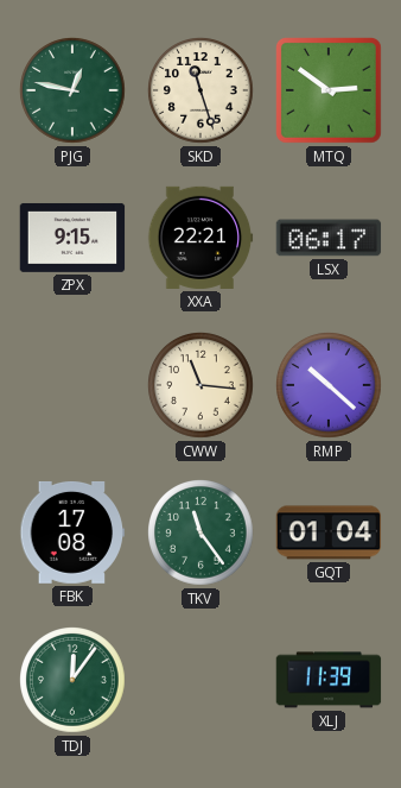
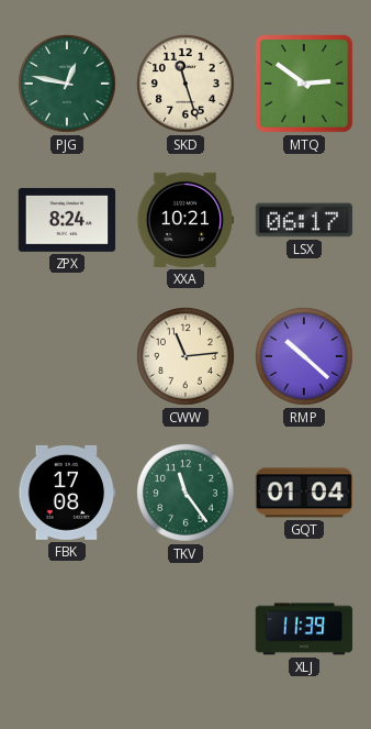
ZPX: 9:15 -> 8:24 (67, 220)
XXA: 22:21 -> 10:21 (185, 220)
CWW: 11:16 -> 11:14 (187, 357)
TDJ: 12:06 -> none (74, 681)
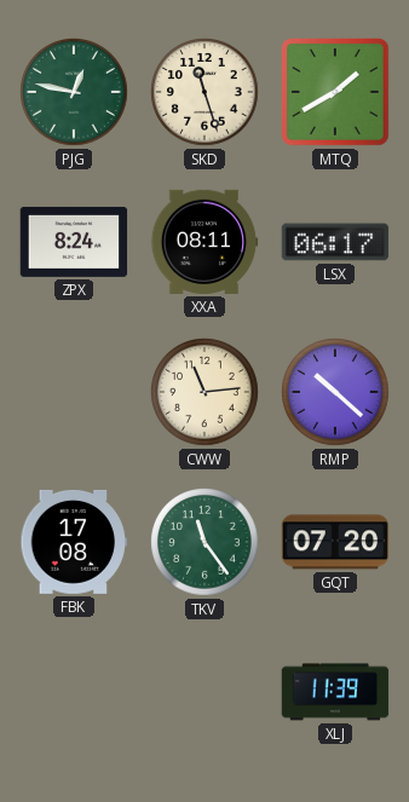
MTQ: 2:51 -> 1:40 (336, 93)
XXA: 10:21 -> 08:11 (204, 242)
GQT: 01:04 -> 07:20 (335, 542)
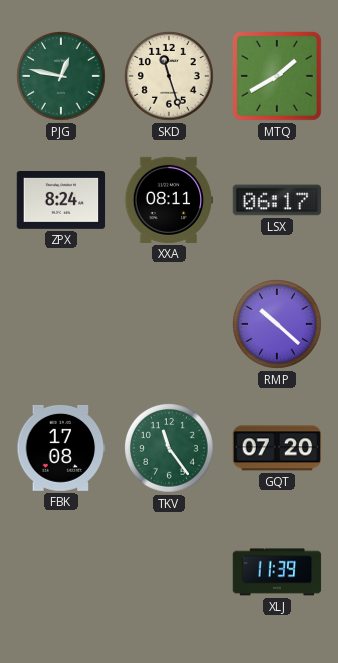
CWW: 11:14 -> none (206, 393)
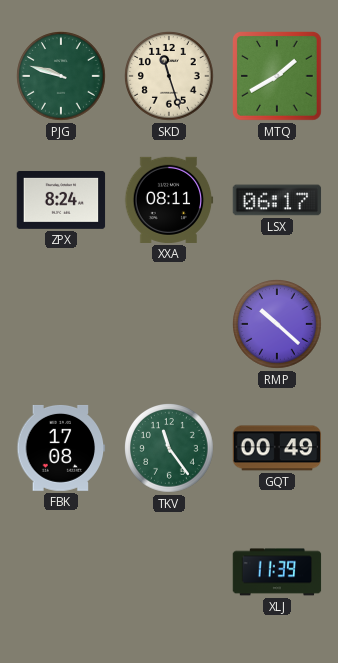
PJG: 12:47 -> 9:48 (62, 77)
GQT: 07:20 -> 00:49 (277, 448)
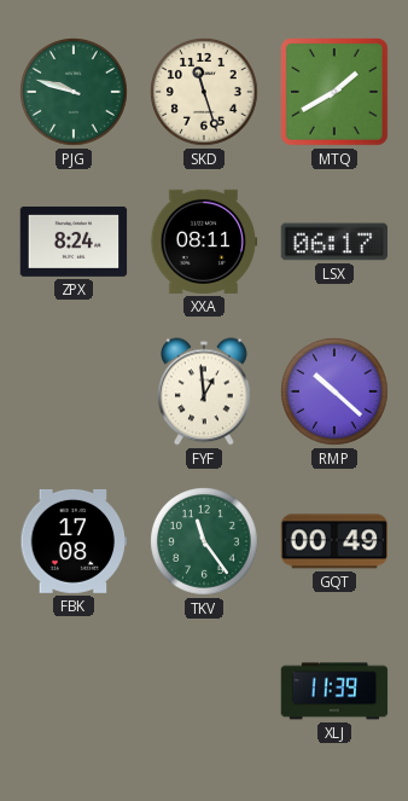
FYF: none -> 12:59 (204, 391)
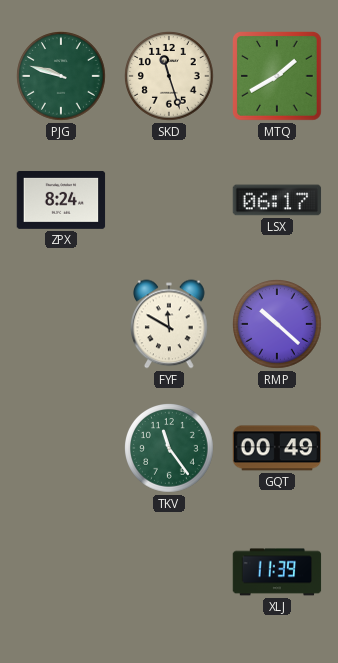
XXA: 08:11 -> none (204, 242)
FYF: 12:59 -> 11:50 (169, 324)
FBK: 17:08 -> none (74, 541)
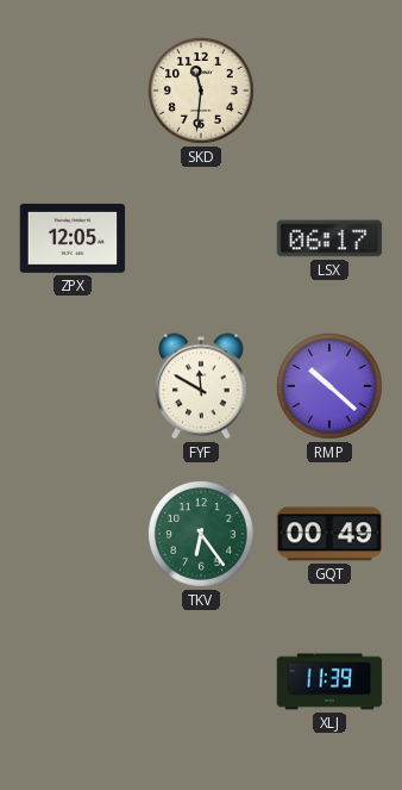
PJG: 9:48 -> none (62, 77)
SKD: 11:27 -> 11:31 (202, 92)
MTQ: 1:40 -> none (278, 77)
ZPX: 8:24 -> 12:05 (73, 238)
TKV: 11:24 -> 6:24 (202, 535)
